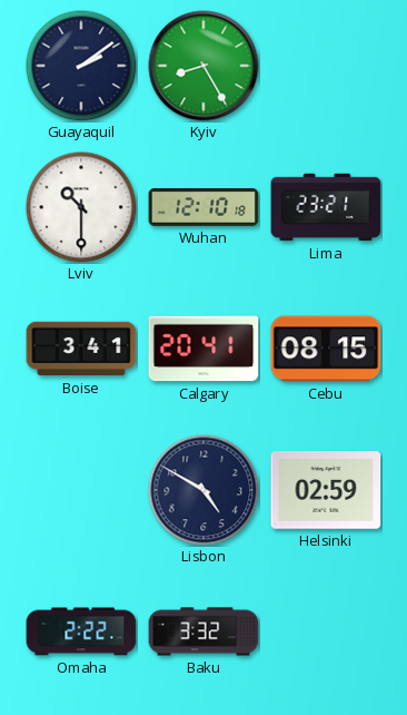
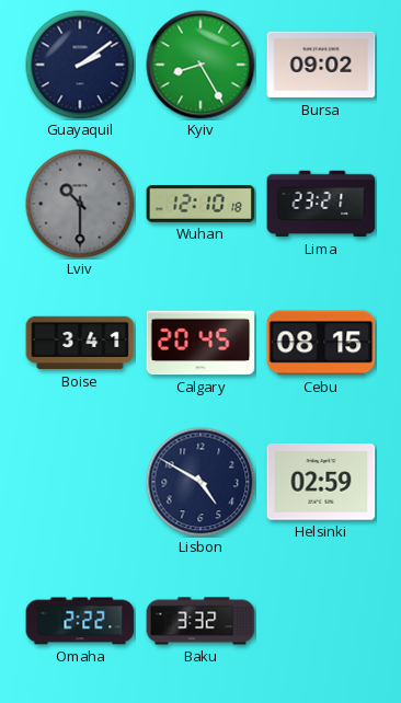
Bursa: none -> 09:02 (321, 65)
Lviv dial: white -> grey (80, 204)
Calgary: 20:41 -> 20:45 (200, 343)
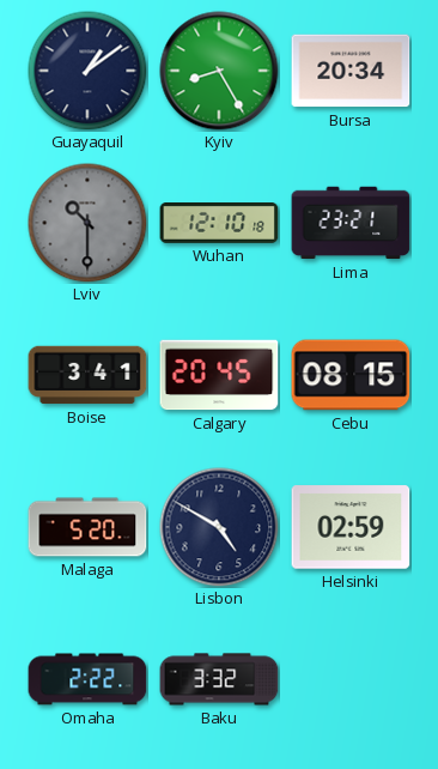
Guayaquil: 2:09 -> 1:09 (87, 71)
Bursa: 09:02 -> 20:34 (351, 71)
Malaga: none -> 5:20 (87, 527)
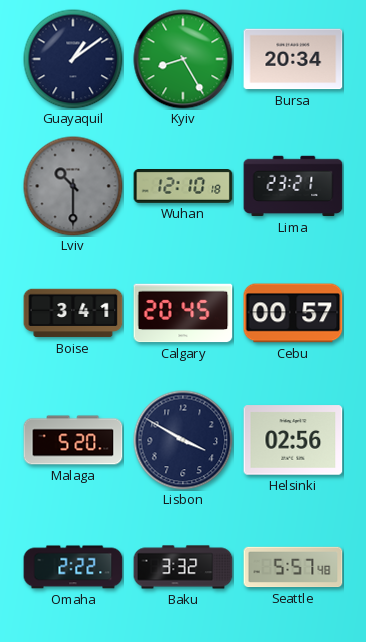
Cebu: 08:15 -> 00:57 (293, 313)
Lisbon: 4:50 -> 3:50 (183, 440)
Helsinki: 02:59 -> 02:56 (293, 440)
Seattle: none -> 5:57 (293, 567)
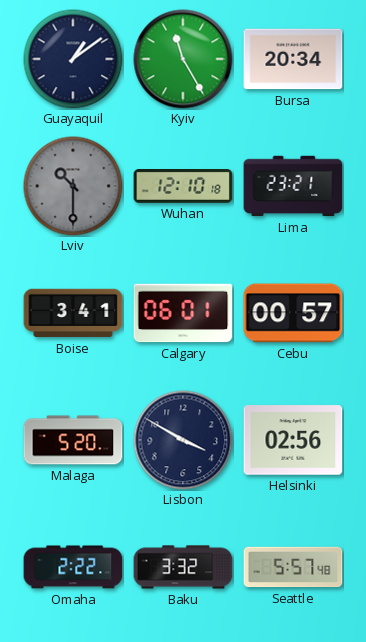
Kyiv: 8:25 -> 11:25 (183, 59)
Calgary: 20:45 -> 06:01 (183, 313)
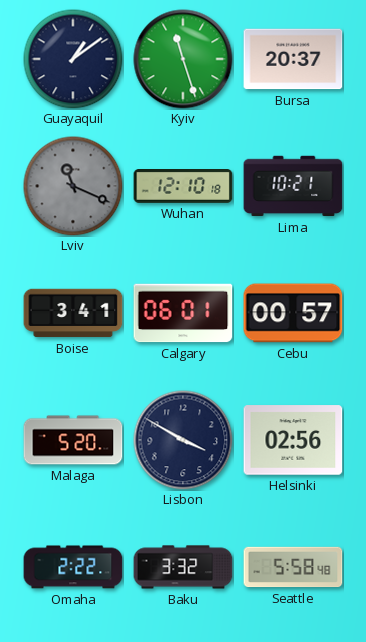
Kyiv: 11:25 -> 11:27 (183, 59)
Bursa: 20:34 -> 20:37 (293, 59)
Lviv: 10:30 -> 11:19 (73, 186)
Lima: 23:21 -> 10:21 (293, 186)
Seattle: 5:57 -> 5:58 (293, 567)
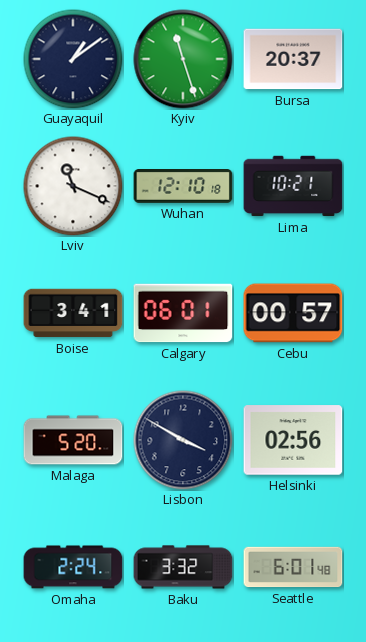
Lviv dial: grey -> white (73, 186)
Omaha: 2:22 -> 2:24 (73, 567)
Seattle: 5:58 -> 6:01 (293, 567)
